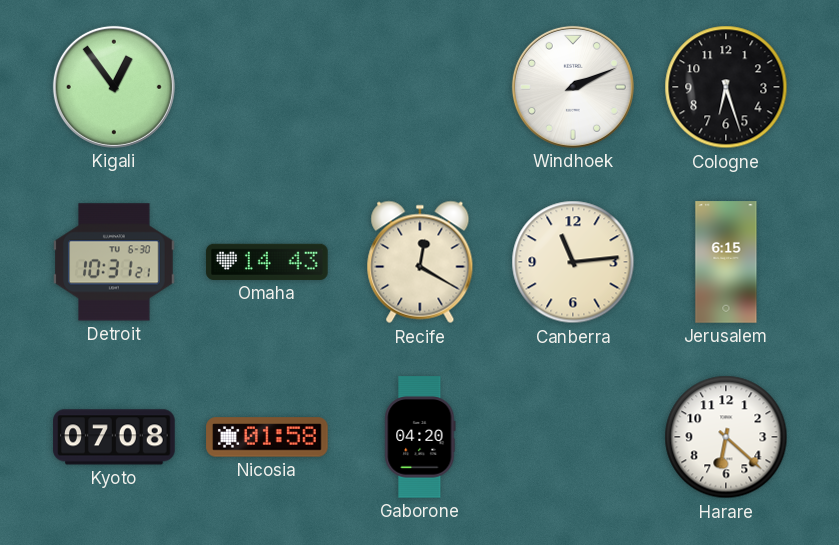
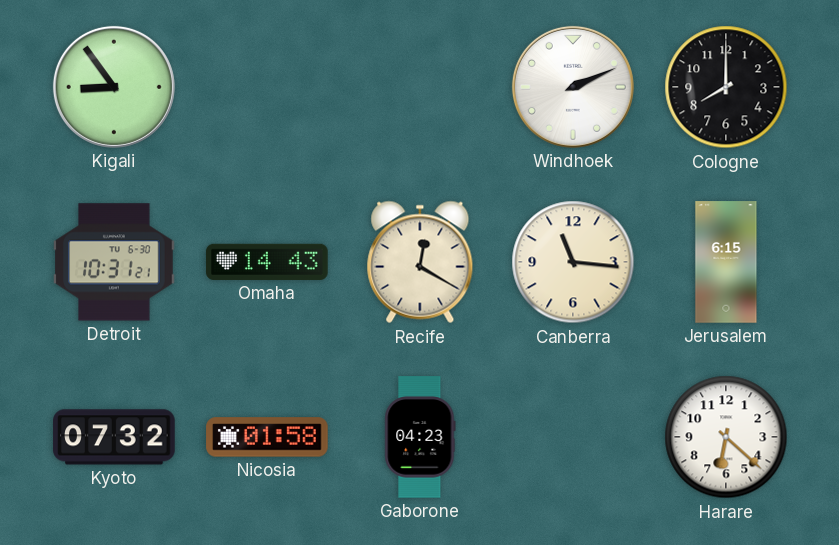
Kigali: 12:54 -> 8:54 (114, 87)
Cologne: 6:27 -> 8:00 (726, 87)
Canberra: 11:14 -> 11:16 (573, 262)
Kyoto: 07:08 -> 07:32 (114, 437)
Gaborone: 04:20 -> 04:23 (420, 437)
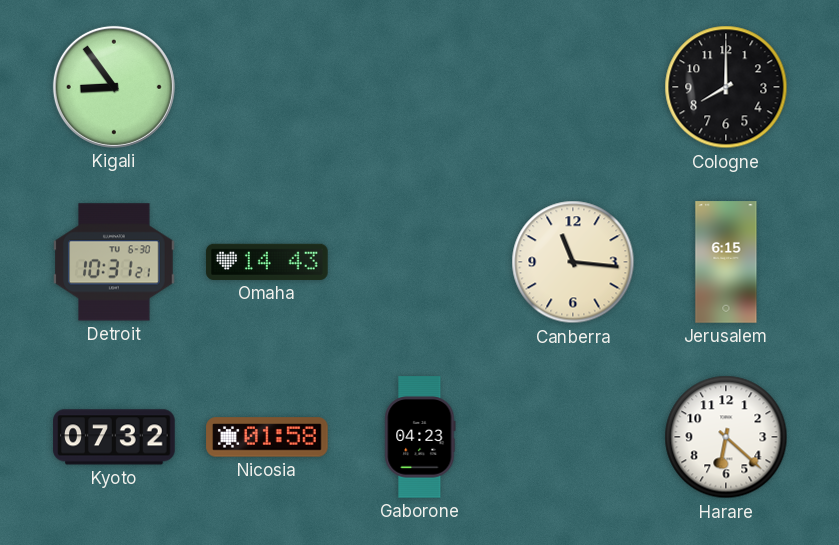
Windhoek: 2:11 -> none (573, 87)
Recife: 12:20 -> none (420, 262)
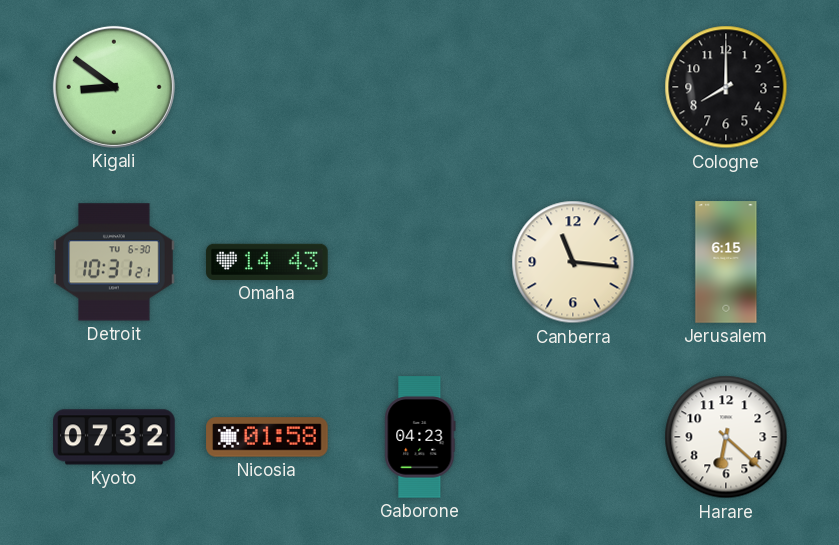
Kigali: 8:54 -> 8:51 (114, 87)
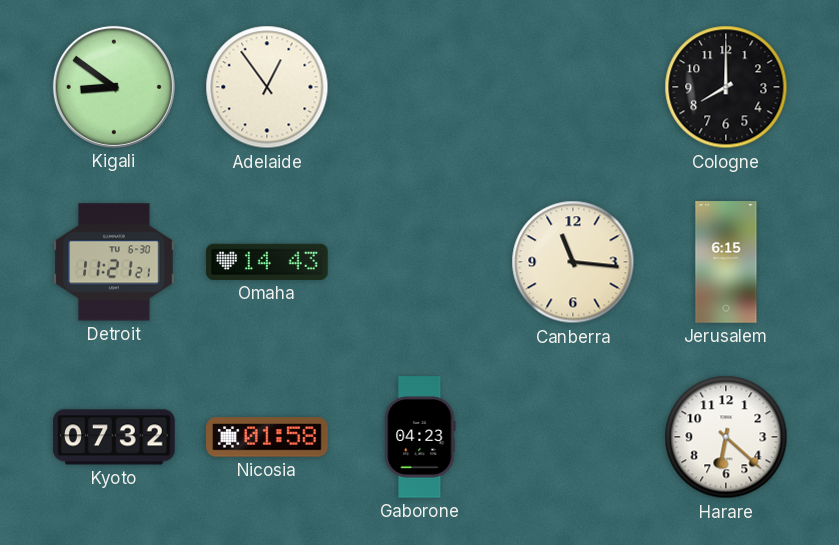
Adelaide: none -> 12:54 (267, 87)
Detroit: 10:31 -> 11:21 (114, 262)
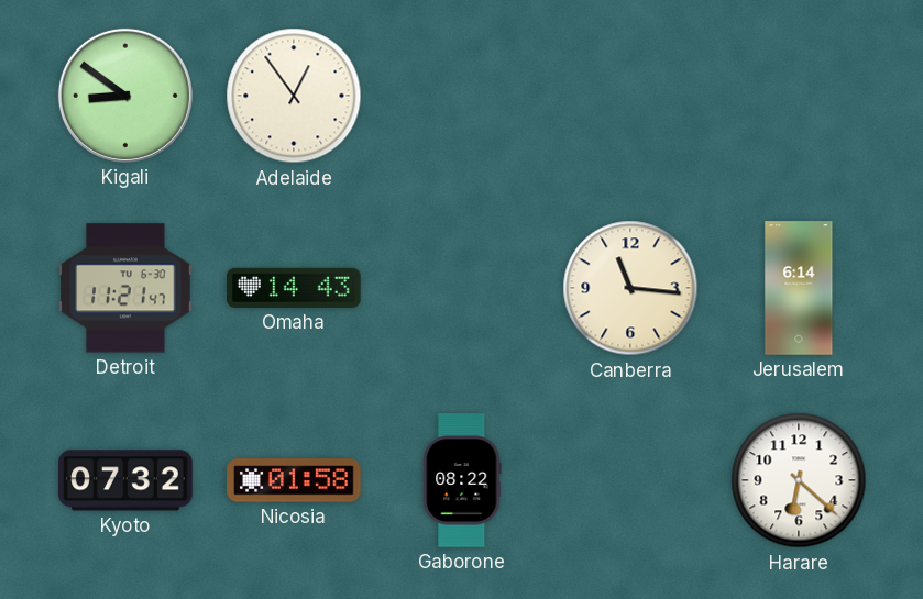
Cologne: 8:00 -> none (726, 87)
Detroit: 11:21:21 -> 11:21:47 (125, 288)
Jerusalem: 6:15 -> 6:14 (799, 288)
Gaborone: 04:23 -> 08:22 (462, 480)
